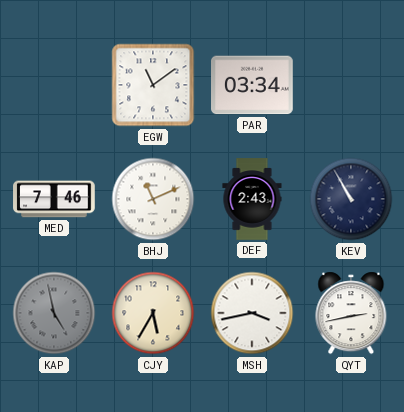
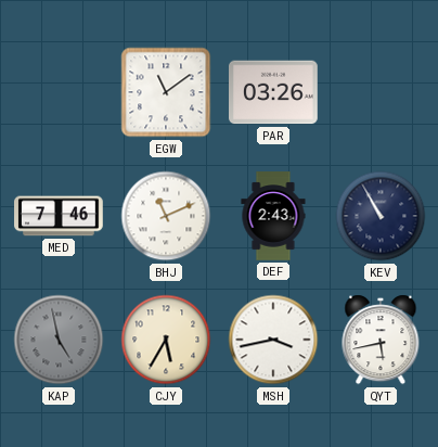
PAR: 03:34 -> 03:26 (273, 92)
QYT: 2:43 -> 5:43 (381, 340)
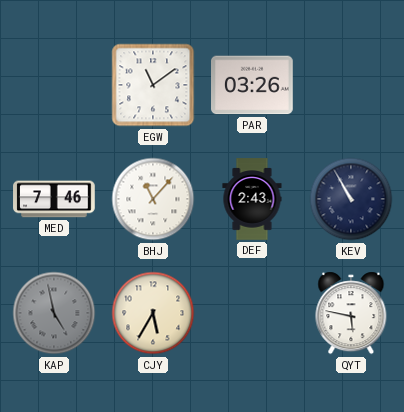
BHJ: 11:11 -> 11:07 (153, 199)
MSH: 3:43 -> none (273, 340)
QYT: 5:43 -> 5:47 (351, 313)
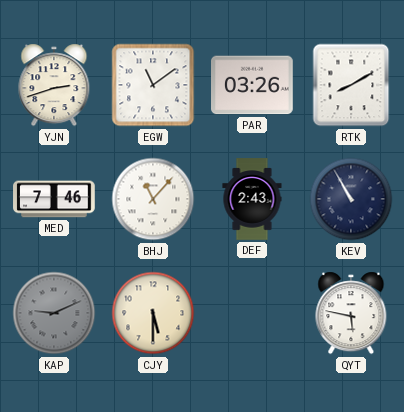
YJN: none -> 2:42 (54, 85)
RTK: none -> 8:10 (351, 85)
KAP: 4:58 -> 9:11 (54, 313)
CJY: 5:35 -> 5:30 (153, 313)
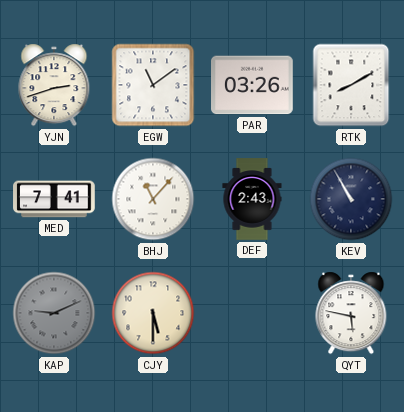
MED: 7:46 -> 7:41 (54, 199)
